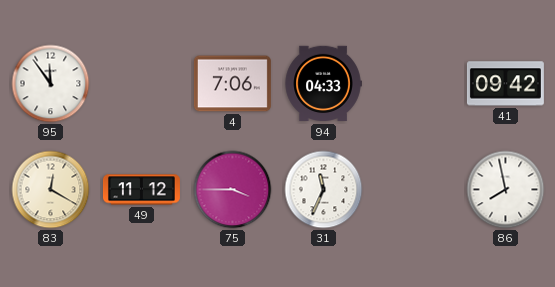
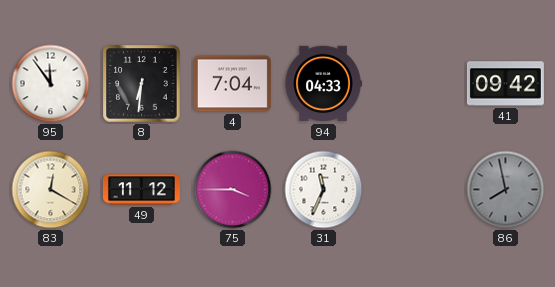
8: none -> 6:31 (142, 84)
4: 7:06 -> 7:04 (232, 84)
86 dial: white -> grey (506, 190)
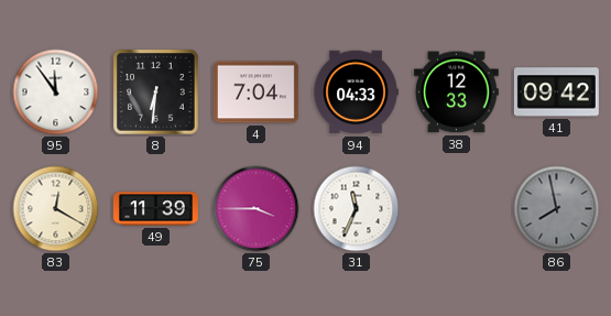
38: none -> 12:33 (456, 92)
49: 11:12 -> 11:39 (155, 209)
